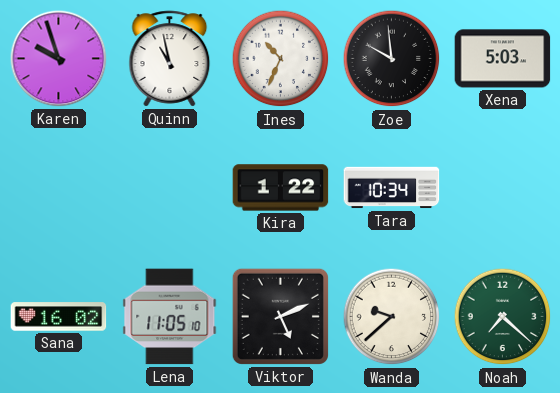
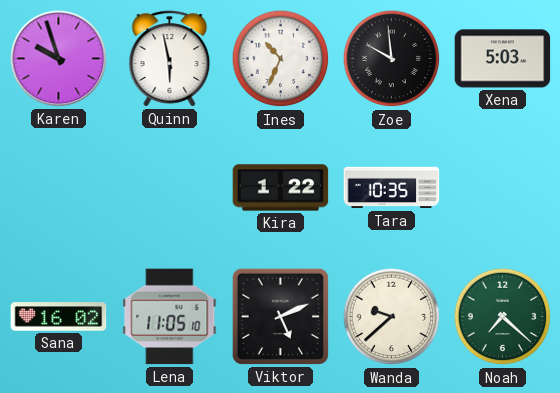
Quinn: 10:58 -> 5:58 (170, 59)
Tara: 10:34 -> 10:35 (392, 188)
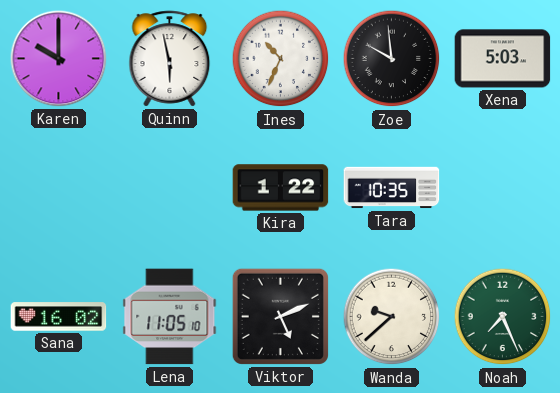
Karen: 9:57 -> 10:00 (59, 59)
Noah: 7:22 -> 7:26 (503, 317)
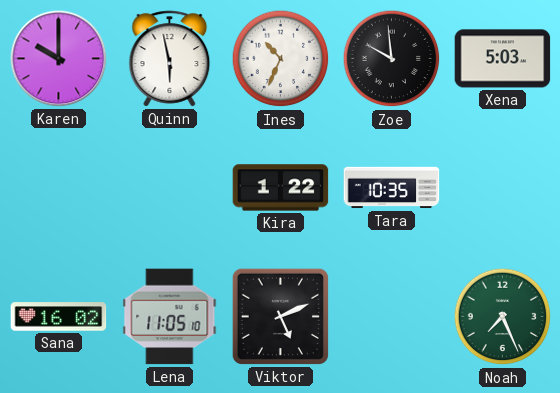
Wanda: 9:38 -> none (392, 317)
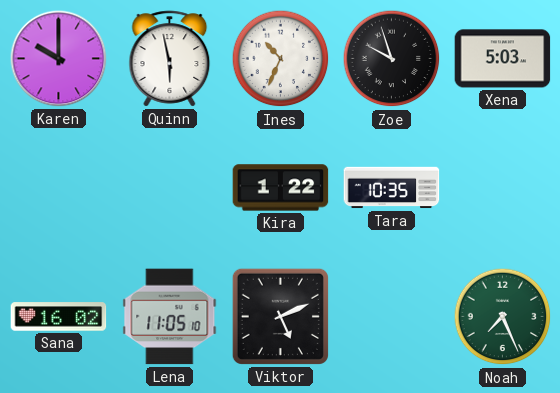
Zoe: 9:59 -> 9:57 (392, 59)
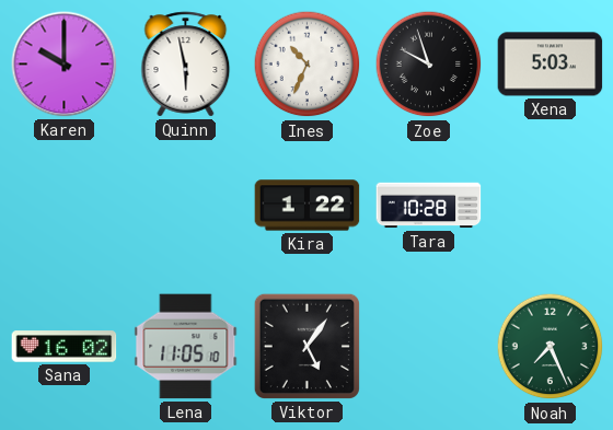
Tara: 10:35 -> 10:28 (429, 206)
Viktor: 5:11 -> 5:06 (307, 346)
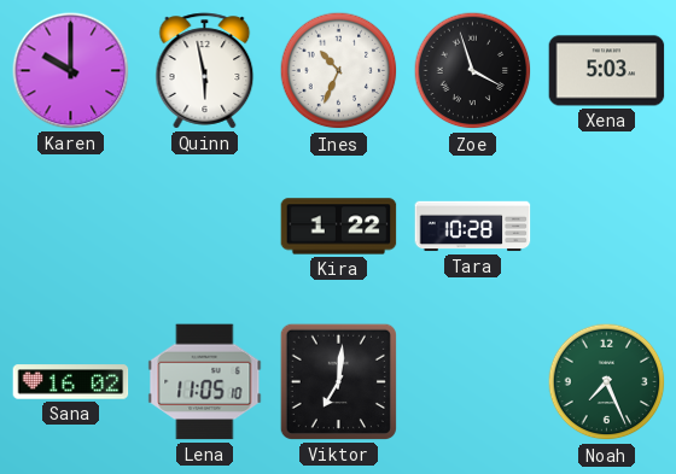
Zoe: 9:57 -> 3:57 (473, 71)
Viktor: 5:06 -> 7:01 (338, 381)
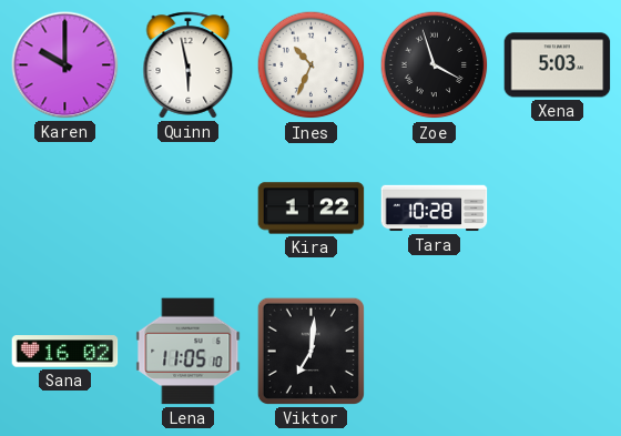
Noah: 7:26 -> none (607, 382)
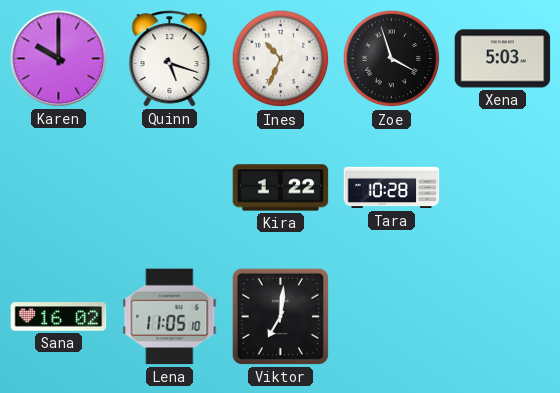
Quinn: 5:58 -> 5:18 (170, 59)
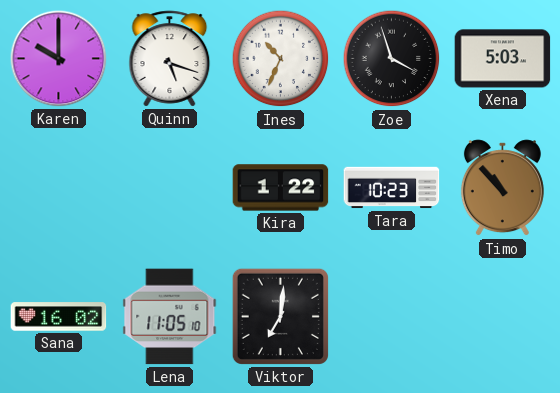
Tara: 10:28 -> 10:23 (392, 188)
Timo: none -> 10:53 (502, 188)
